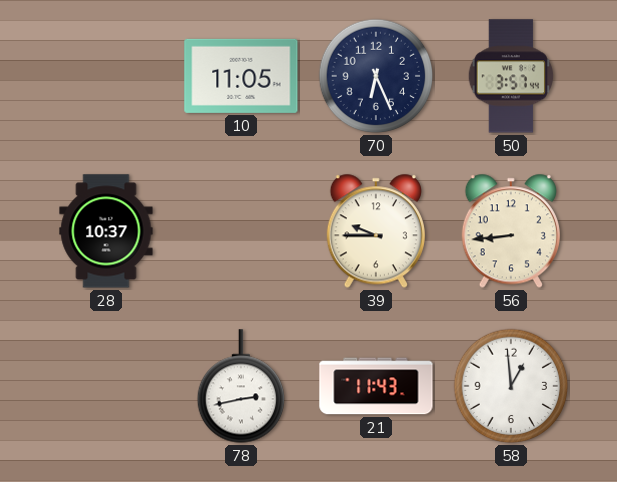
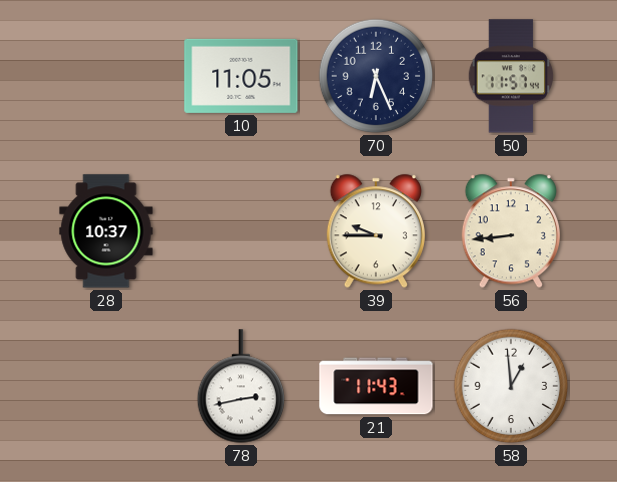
50: 3:57 -> 11:57 (510, 76)
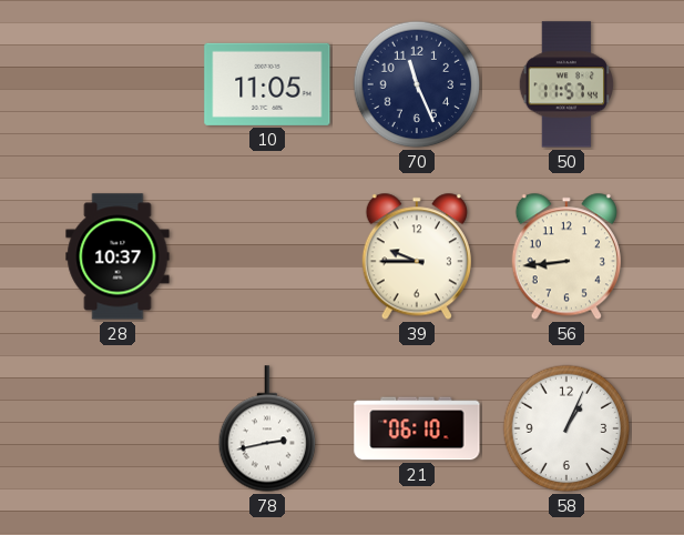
70: 6:26 -> 11:26 (417, 84)
21: 11:43 -> 06:10 (417, 428)
58: 12:59 -> 1:04 (566, 428)
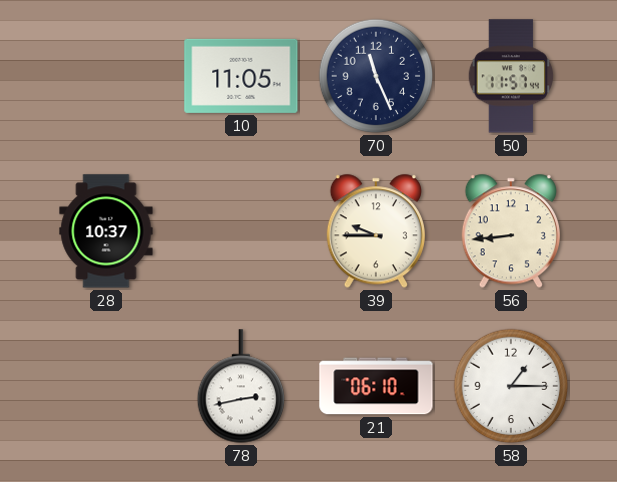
58: 1:04 -> 1:15 (511, 386)
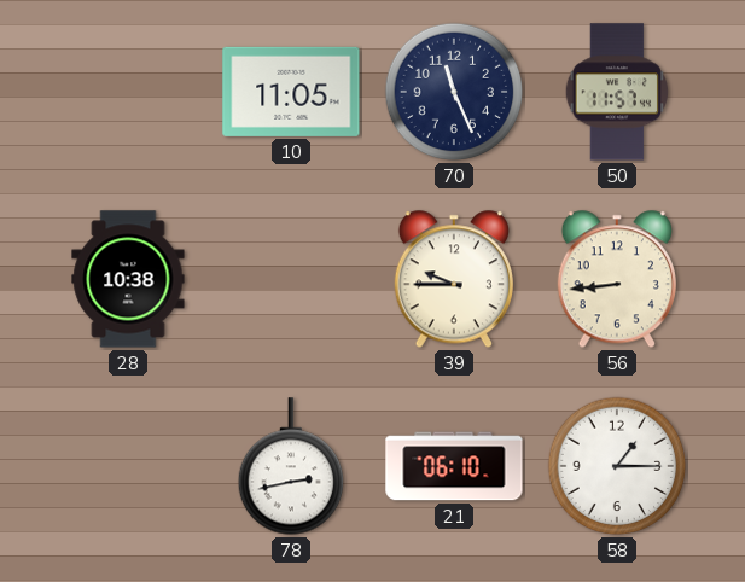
28: 10:37 -> 10:38 (128, 279)
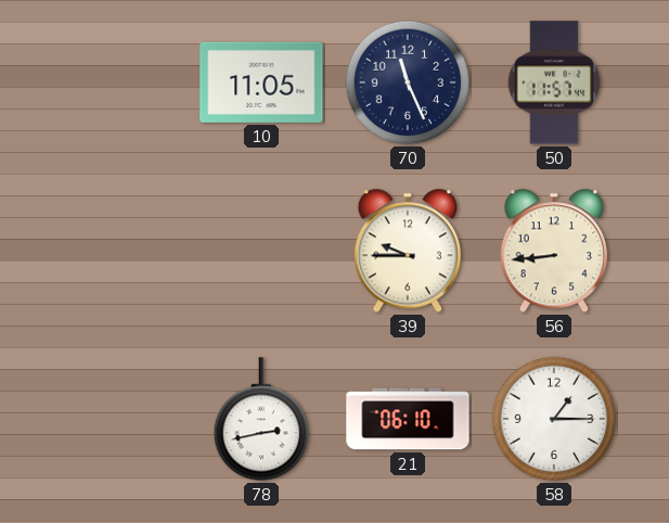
28: 10:38 -> none (128, 279)
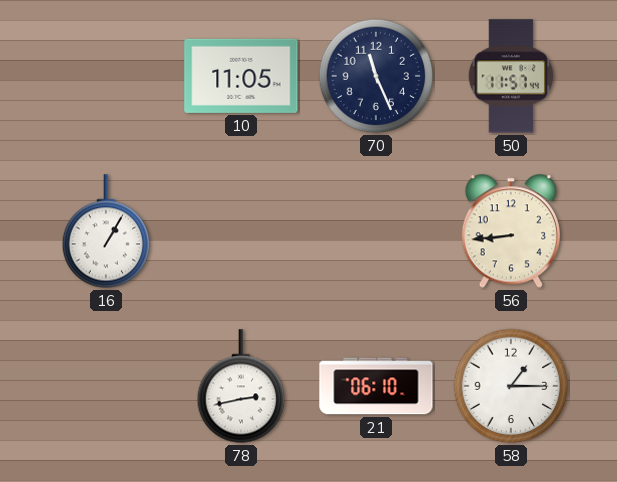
16: none -> 1:05 (105, 231)
39: 9:45 -> none (408, 251)
